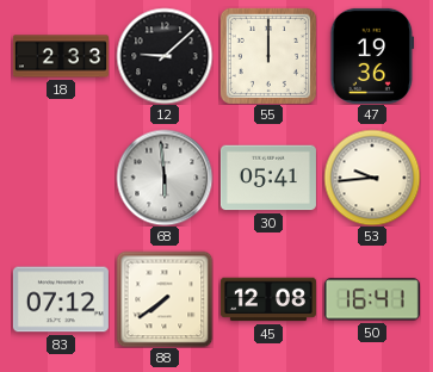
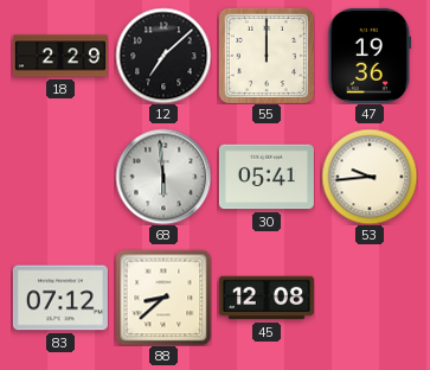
18: 2:33 -> 2:29 (60, 56)
12: 9:08 -> 7:08 (163, 56)
88: 7:39 -> 8:38 (163, 298)
50: 16:41 -> none (372, 299)
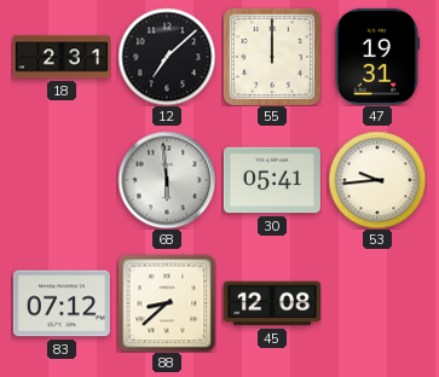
18: 2:29 -> 2:31 (62, 57)
47: 19:36 -> 19:31 (377, 57)
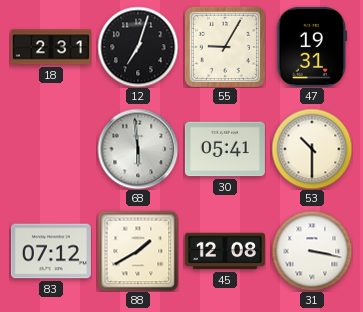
12: 7:08 -> 7:03 (138, 47)
55: 12:00 -> 9:05 (225, 47)
53: 9:44 -> 10:30 (312, 149)
88: 8:38 -> 1:40 (138, 251)
31: none -> 3:17 (312, 251)
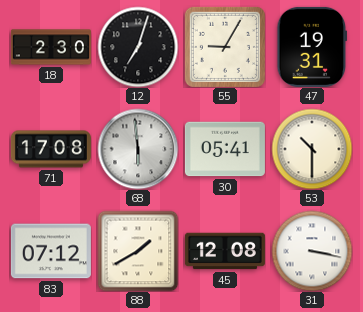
18: 2:31 -> 2:30 (51, 47)
71: none -> 17:08 (51, 149)
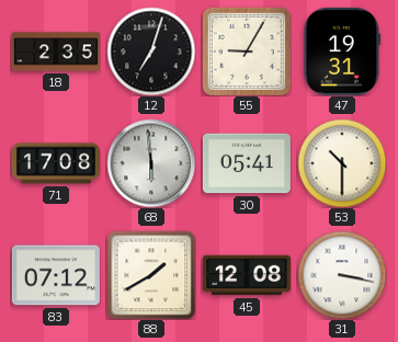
18: 2:30 -> 2:35 (56, 52)
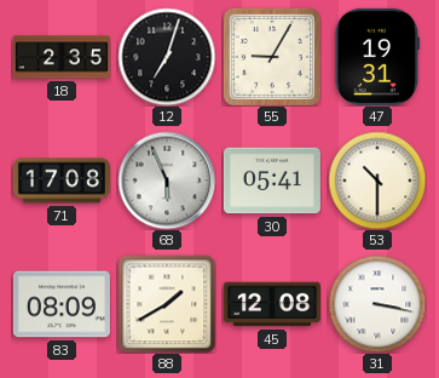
68: 5:59 -> 5:56 (167, 181)
83: 07:12 -> 08:09 (62, 304)
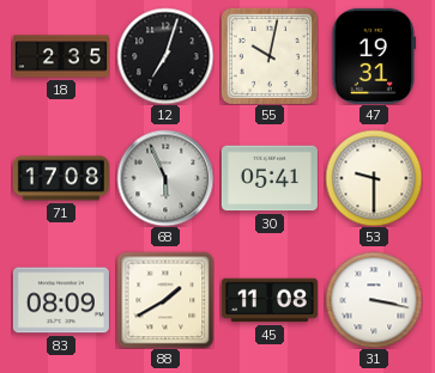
55: 9:05 -> 10:02 (270, 56)
53: 10:30 -> 9:30 (374, 178)
45: 12:08 -> 11:08 (270, 300)
